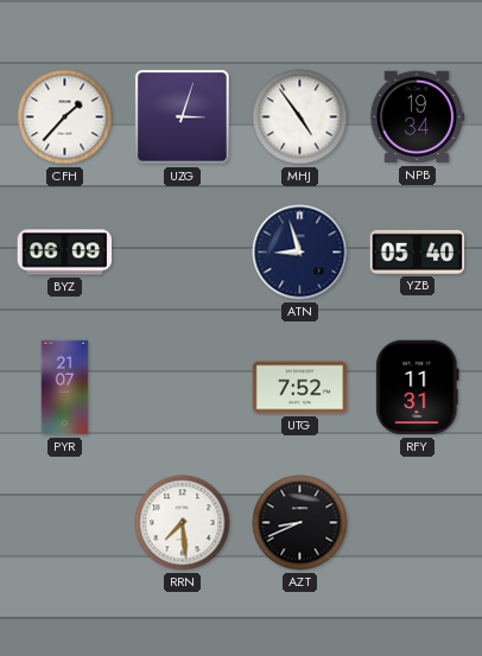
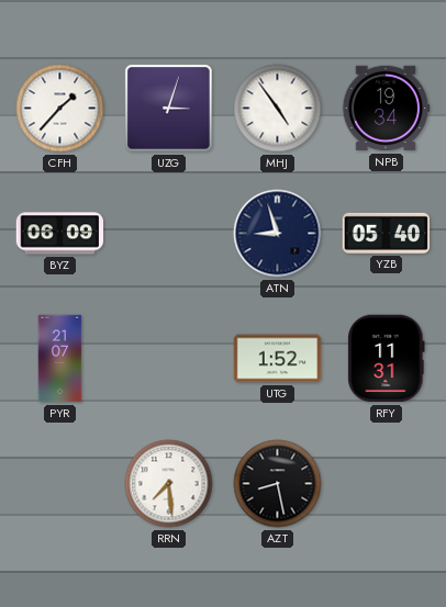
UTG: 7:52 -> 1:52 (278, 359)
AZT: 8:41 -> 8:28 (278, 484)
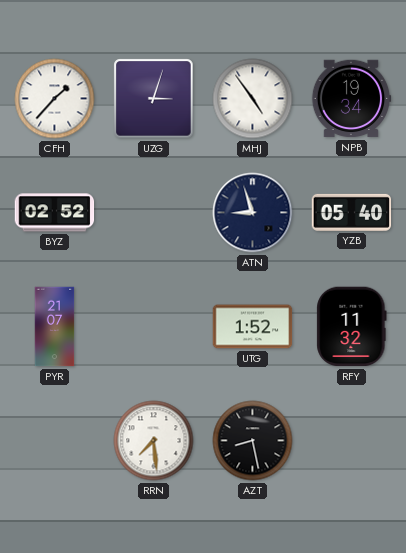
BYZ: 06:09 -> 02:52 (55, 213)
RFY: 11:31 -> 11:32 (352, 327)
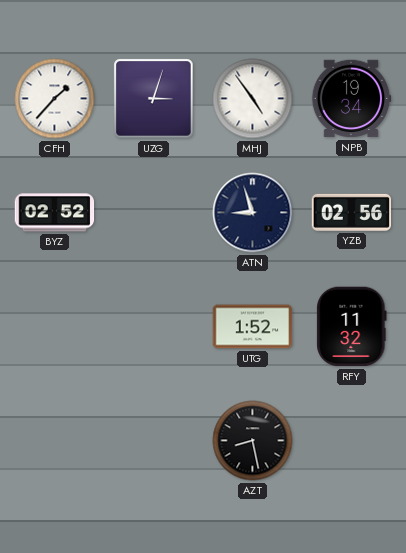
YZB: 05:40 -> 02:56 (352, 212)
PYR: 21:07 -> none (55, 327)
RRN: 7:29 -> none (154, 441)
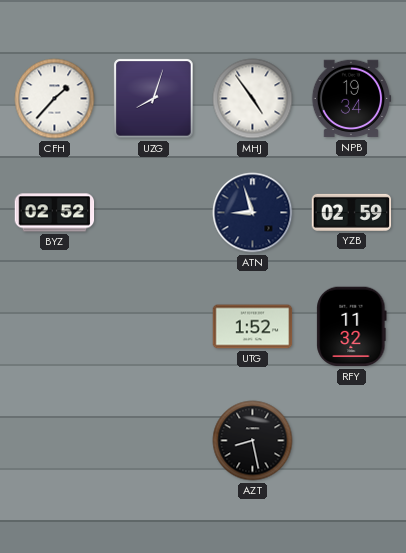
UZG: 3:03 -> 8:03 (154, 99)
YZB: 02:56 -> 02:59 (352, 212)
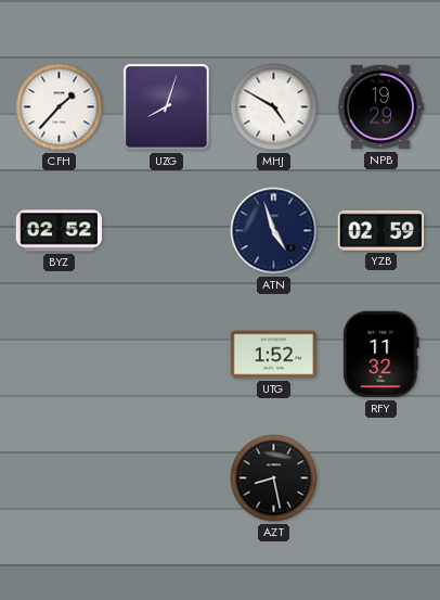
MHJ: 4:54 -> 4:50 (274, 107)
NPB: 19:34 -> 19:29 (380, 107)
ATN: 8:57 -> 4:57 (274, 231)
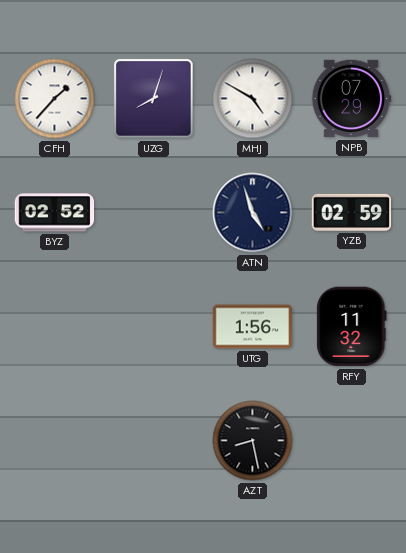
NPB: 19:29 -> 07:29 (351, 99)
UTG: 1:52 -> 1:56 (253, 327)
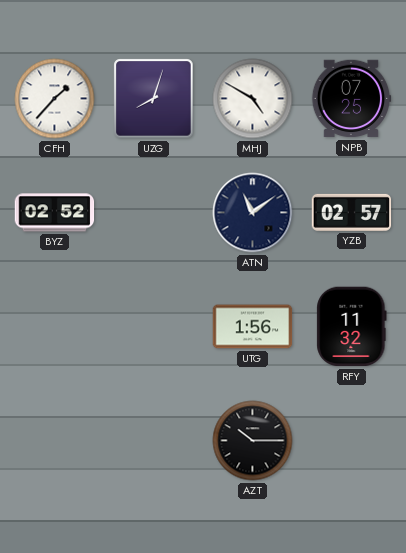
NPB: 07:29 -> 07:25 (351, 99)
ATN: 4:57 -> 11:09 (253, 213)
YZB: 02:59 -> 02:57 (352, 212)
AZT: 8:28 -> 10:15 (253, 441)
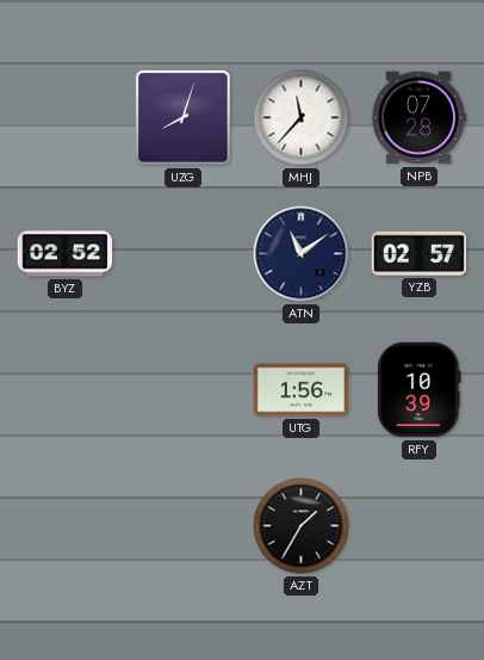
CFH: 1:37 -> none (55, 99)
MHJ: 4:50 -> 11:37 (302, 118)
NPB: 07:25 -> 07:28 (418, 118)
RFY: 11:32 -> 10:39 (420, 390)
AZT: 10:15 -> 1:35 (302, 526)
